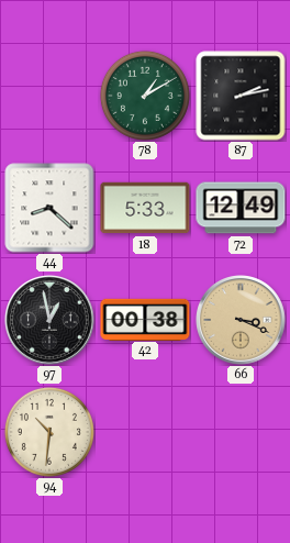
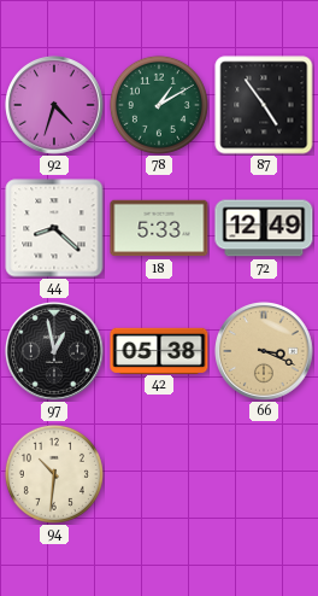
92: none -> 4:33 (55, 106)
87: 2:13 -> 4:54 (264, 105)
42: 00:38 -> 05:38 (159, 350)
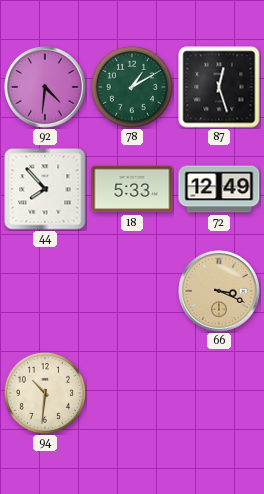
92: 4:33 -> 4:31 (46, 88)
87: 4:54 -> 12:27 (219, 87)
44: 8:22 -> 7:53 (45, 189)
97: 12:58 -> none (55, 352)
42: 05:38 -> none (159, 350)
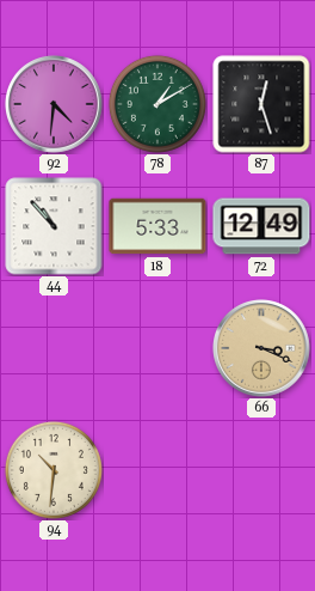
44: 7:53 -> 10:53 (54, 226)
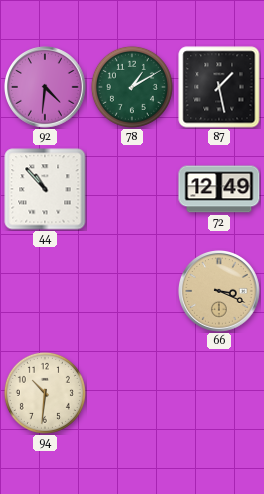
87: 12:27 -> 1:28 (219, 87)
18: 5:33 -> none (157, 226)
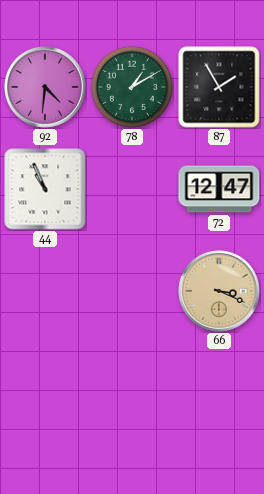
87: 1:28 -> 1:55 (219, 87)
44: 10:53 -> 10:56 (45, 189)
72: 12:49 -> 12:47 (219, 189)
94: 10:31 -> none (45, 393)
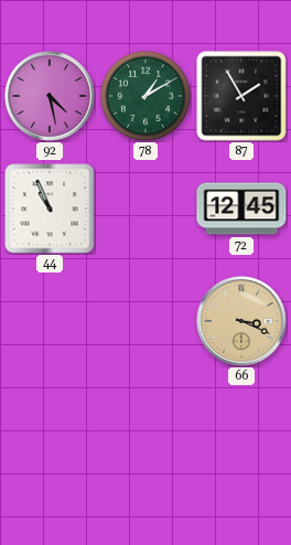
92: 4:31 -> 4:28 (51, 97)
72: 12:47 -> 12:45 (241, 209)
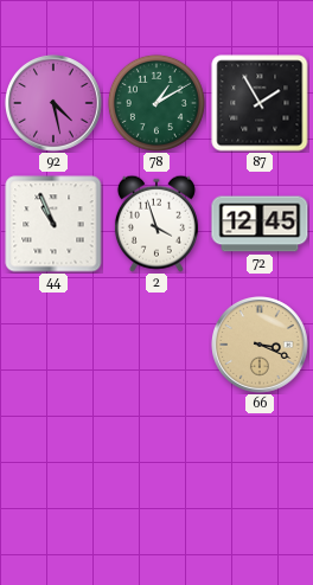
2: none -> 3:57 (156, 224)
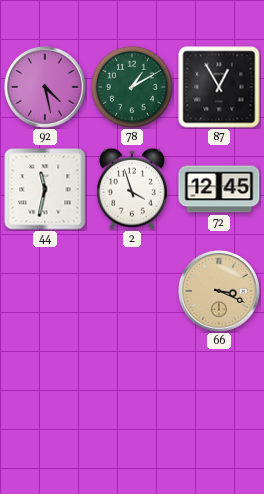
87: 1:55 -> 12:55 (219, 87)
44: 10:56 -> 11:32 (45, 189)
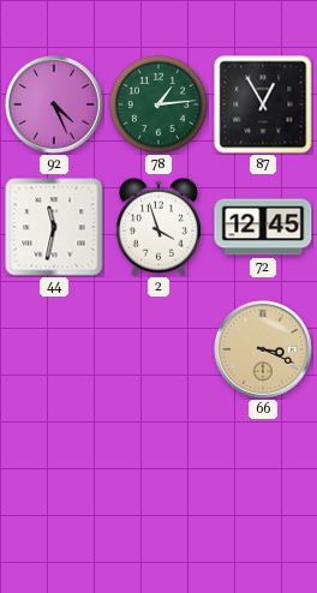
92: 4:28 -> 4:26 (55, 106)
78: 1:10 -> 1:14 (158, 104)
